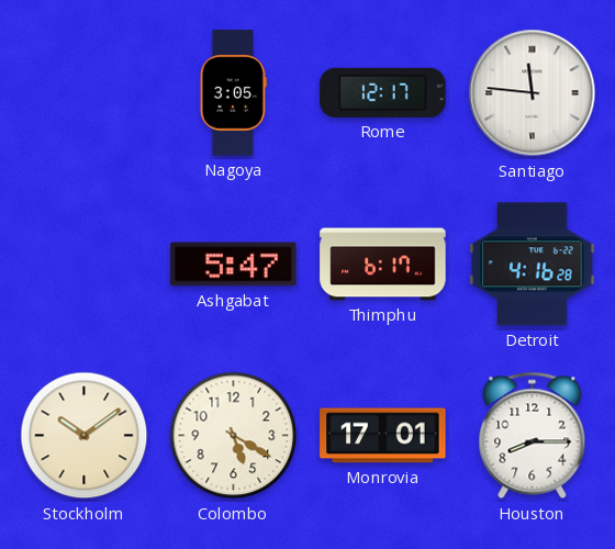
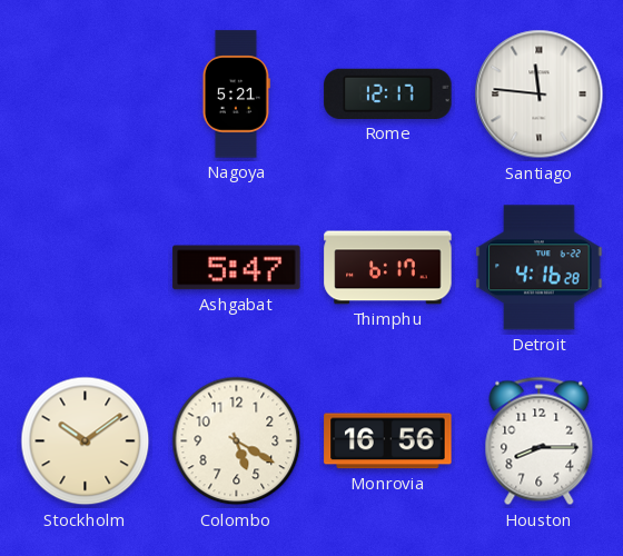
Nagoya: 3:05 -> 5:21 (236, 95)
Monrovia: 17:01 -> 16:56 (388, 441)
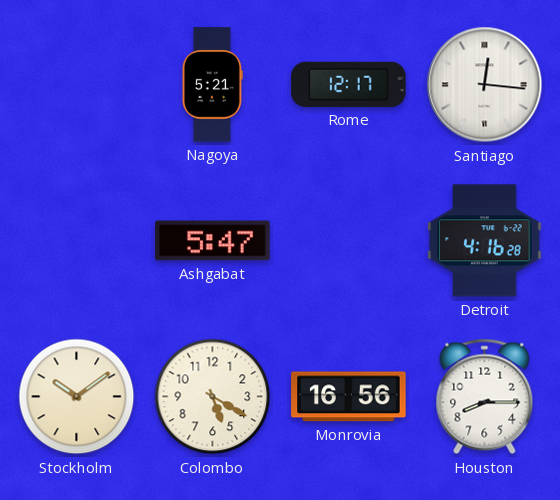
Santiago: 11:46 -> 12:16 (485, 85)
Thimphu: 6:17 -> none (388, 268)
